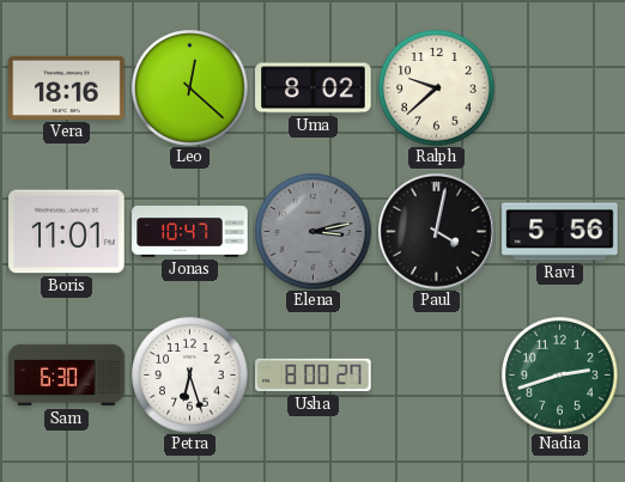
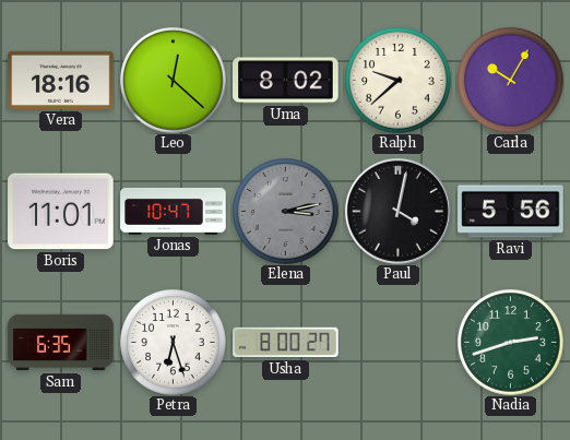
Carla: none -> 10:05 (511, 81)
Sam: 6:30 -> 6:35 (61, 343)
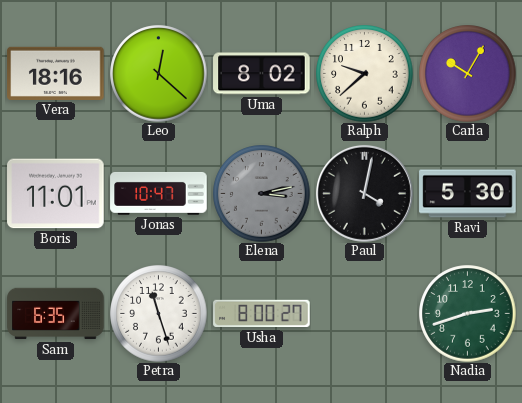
Ravi: 5:56 -> 5:30 (468, 194)
Petra: 6:27 -> 11:27 (159, 314)
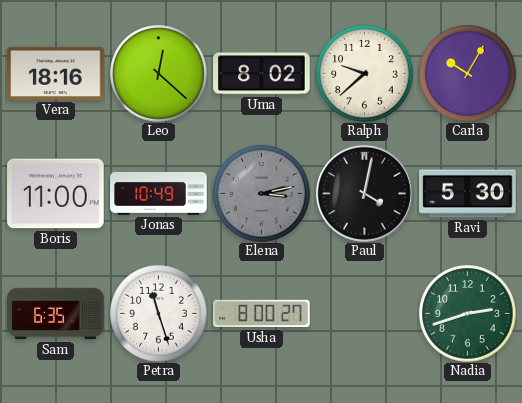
Boris: 11:01 -> 11:00 (56, 194)
Jonas: 10:47 -> 10:49 (159, 194)
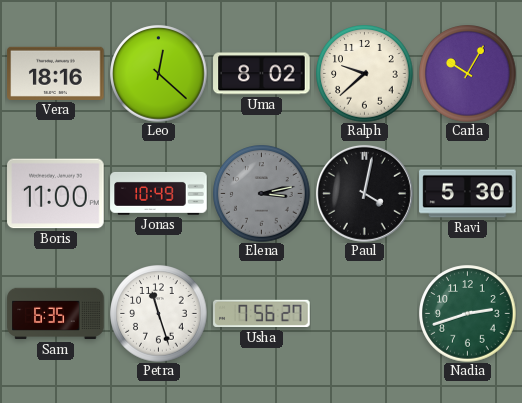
Usha: 8:00 -> 7:56 (262, 314)
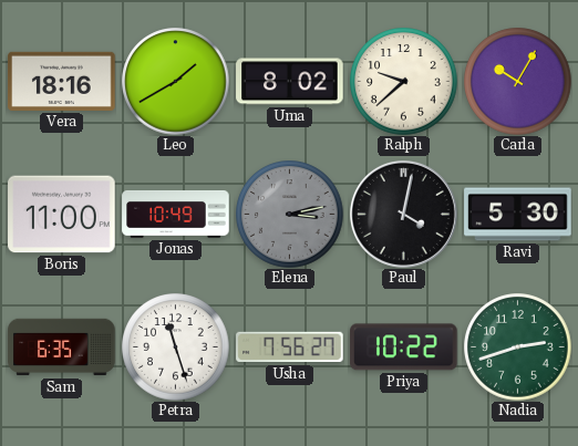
Leo: 12:22 -> 1:40 (176, 82)
Priya: none -> 10:22 (404, 348)
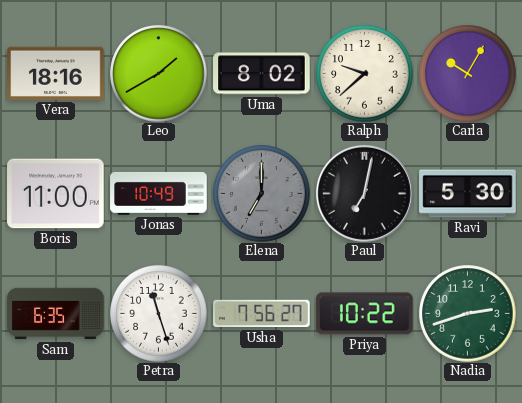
Elena: 3:13 -> 7:00 (262, 194)
Paul: 4:02 -> 7:02 (364, 193)
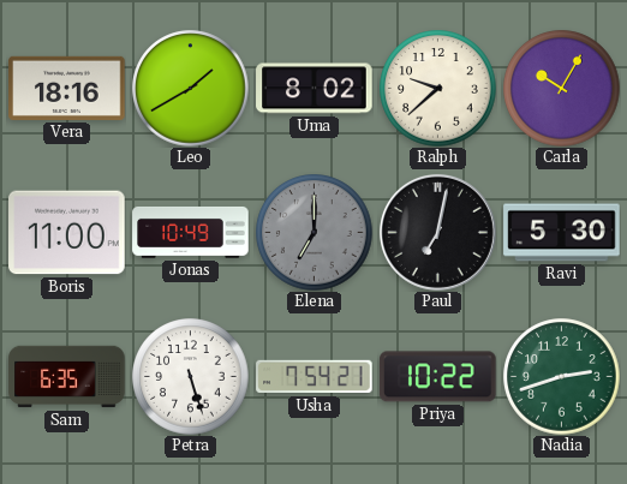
Petra: 11:27 -> 5:27 (191, 377)
Usha: 7:56 -> 7:54 (315, 377)
